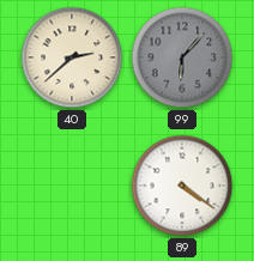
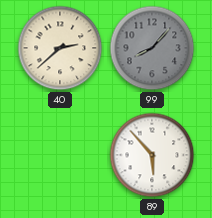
99: 6:07 -> 8:07 (152, 48)
89: 4:21 -> 5:53 (152, 155)
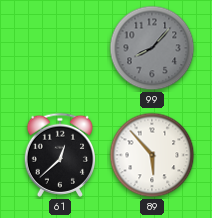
40: 2:38 -> none (60, 48)
61: none -> 12:38 (59, 155)
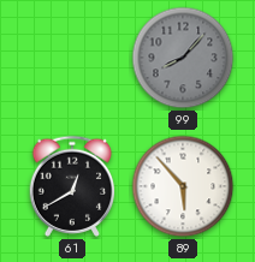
61: 12:38 -> 12:40 (71, 186)
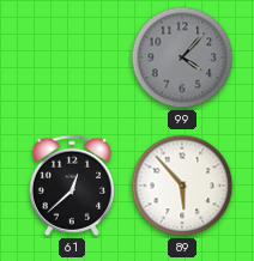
99: 8:07 -> 4:07 (182, 57)
61: 12:40 -> 12:38 (71, 186)
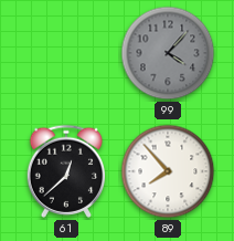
89: 5:53 -> 7:53 (168, 171)
